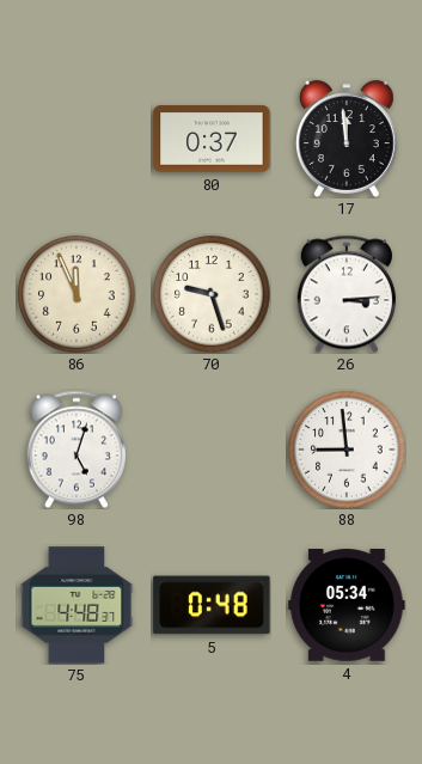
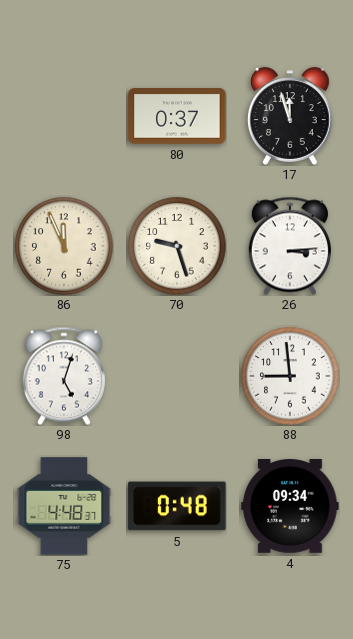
17: 11:59 -> 11:57 (291, 116)
4: 05:34 -> 09:34 (290, 507)
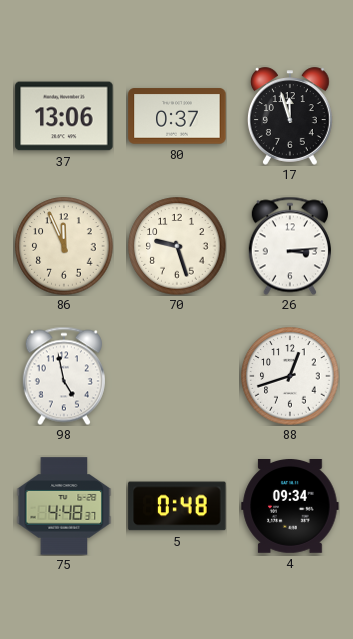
37: none -> 13:06 (64, 116)
98: 5:03 -> 4:58 (64, 376)
88: 8:59 -> 12:42 (290, 376)
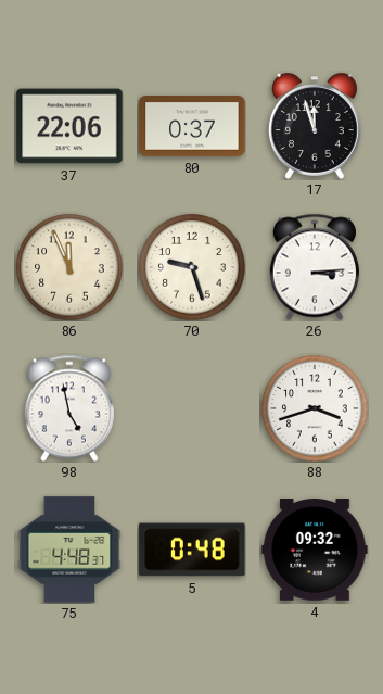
37: 13:06 -> 22:06 (69, 126)
88: 12:42 -> 3:42 (315, 408)
4: 09:34 -> 09:32 (315, 551)
